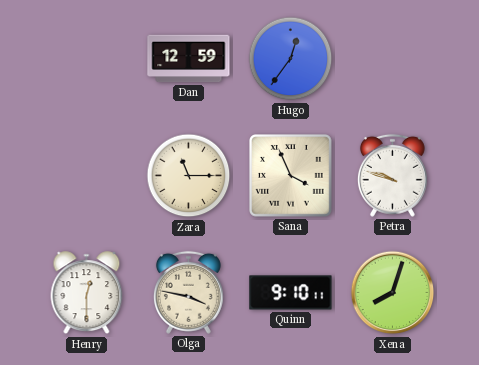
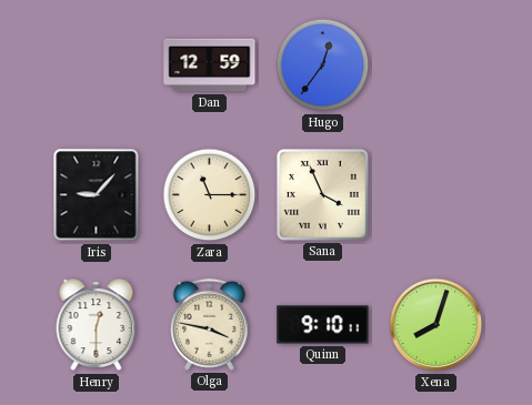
Iris: none -> 9:07 (97, 195)
Petra: 9:48 -> none (392, 175)
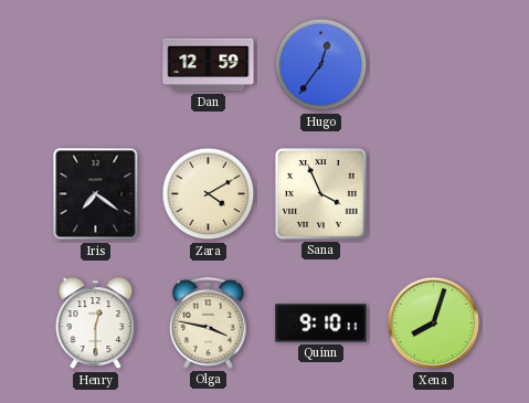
Iris: 9:07 -> 7:21 (96, 194)
Zara: 11:15 -> 4:10 (209, 194)
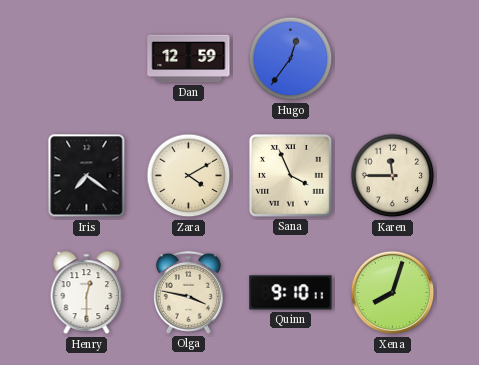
Karen: none -> 11:45 (393, 176)
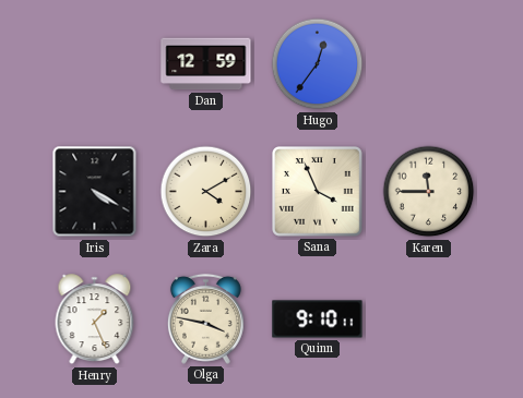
Iris: 7:21 -> 4:20 (95, 192)
Henry: 12:30 -> 1:26 (95, 319)
Xena: 8:03 -> none (393, 293)
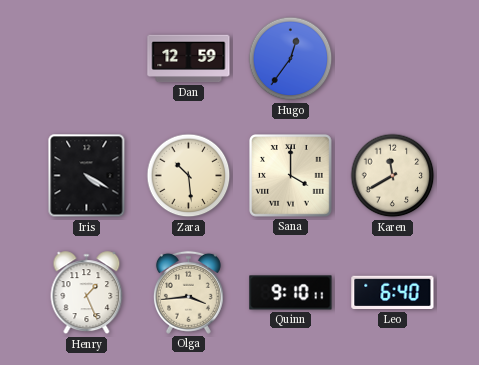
Zara: 4:10 -> 10:29 (189, 176)
Sana: 3:56 -> 4:00 (291, 176)
Karen: 11:45 -> 11:40 (393, 176)
Olga: 3:47 -> 3:44 (188, 292)
Leo: none -> 6:40 (393, 293)
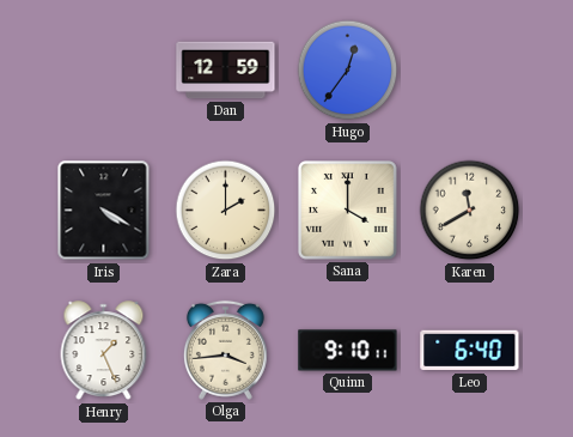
Zara: 10:29 -> 2:00 (226, 211)
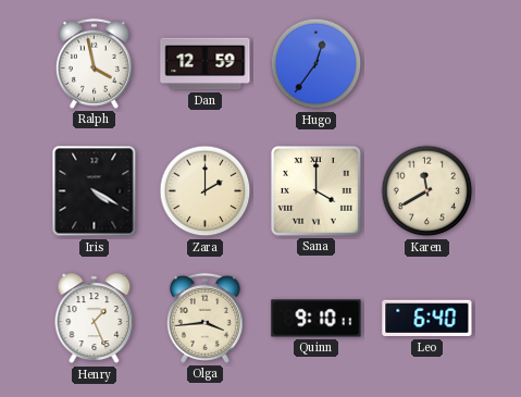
Ralph: none -> 3:58 (94, 63)
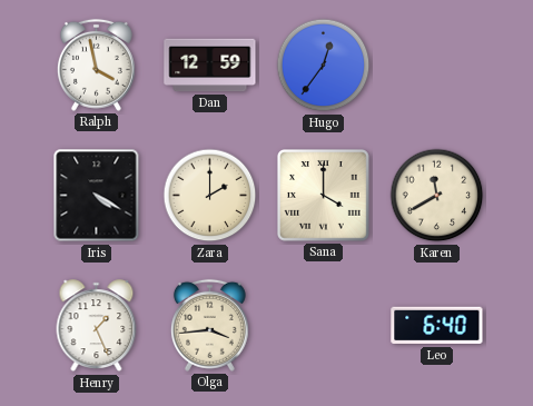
Quinn: 9:10 -> none (317, 319)
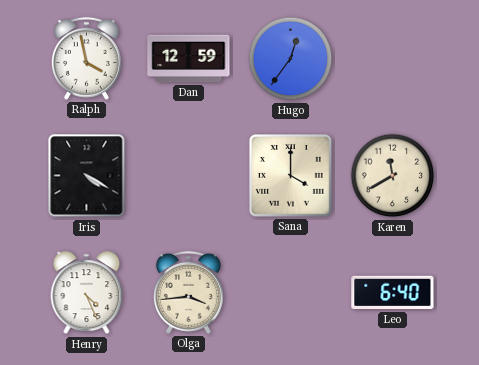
Zara: 2:00 -> none (210, 196)
Henry: 1:26 -> 4:26 (87, 293)
